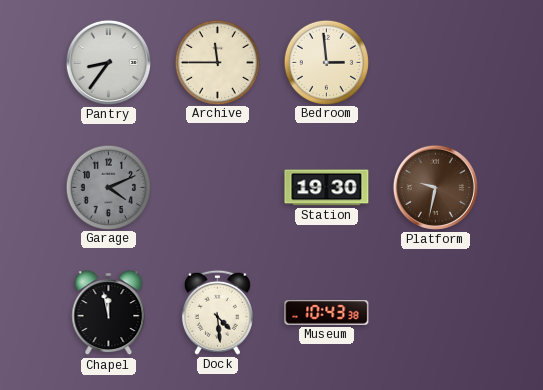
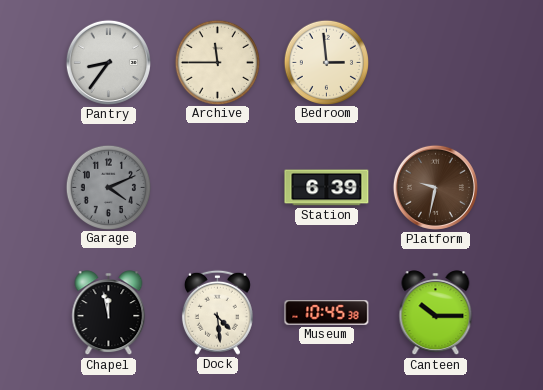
Station: 19:30 -> 6:39 (327, 188)
Museum: 10:43 -> 10:45 (327, 313)
Canteen: none -> 10:15 (436, 313)
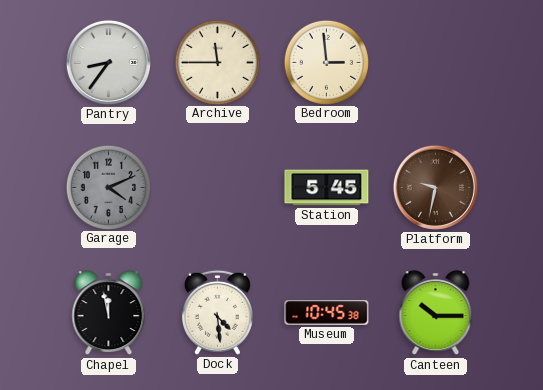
Station: 6:39 -> 5:45 (327, 188)
